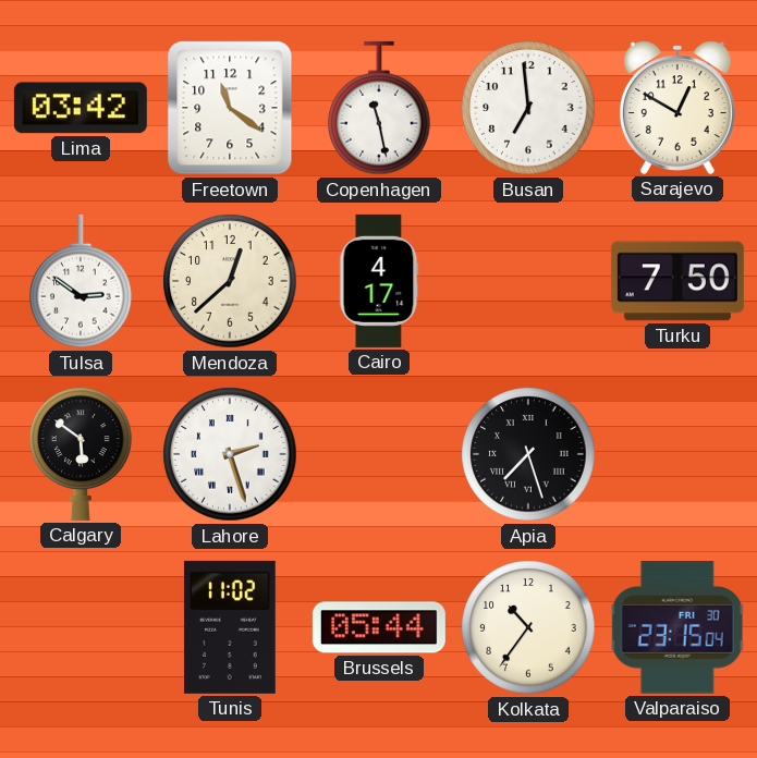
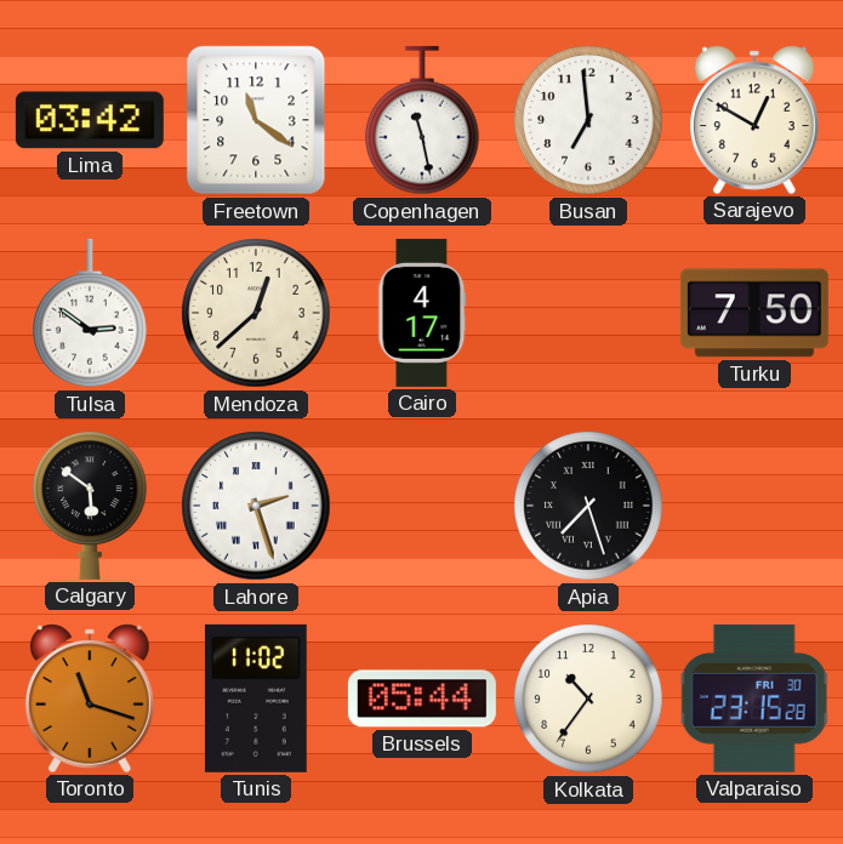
Toronto: none -> 11:18 (90, 698)
Valparaiso: 23:15:04 -> 23:15:28 (754, 698)
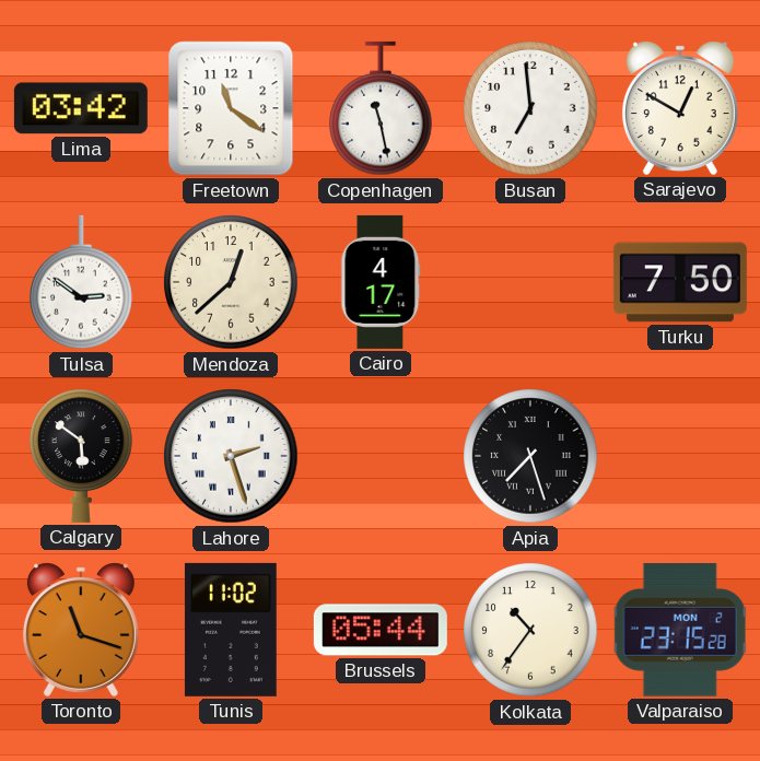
Valparaiso date: FRI 30 -> MON 2 (680, 630)
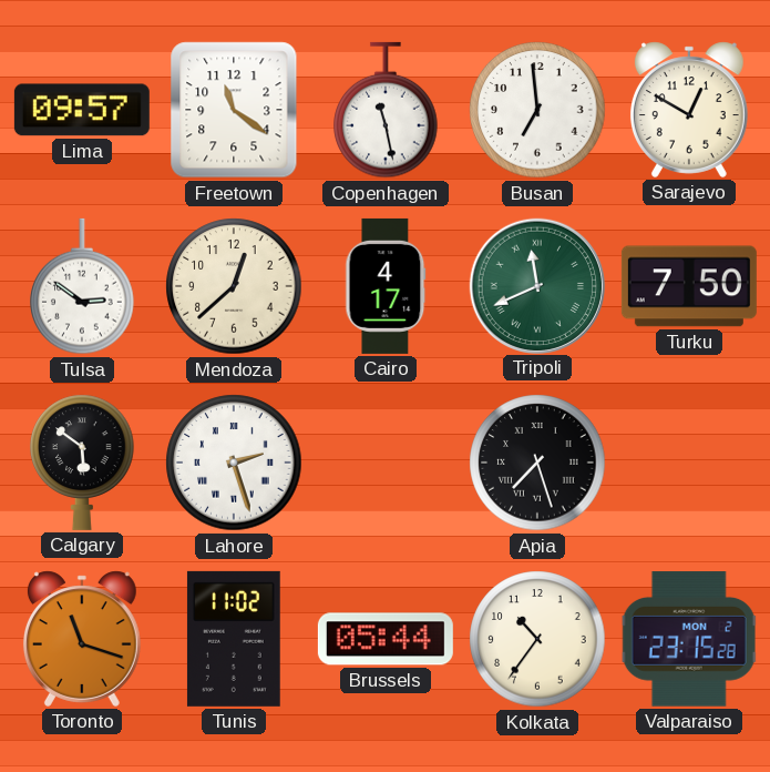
Lima: 03:42 -> 09:57 (82, 110)
Tripoli: none -> 11:41 (536, 285)
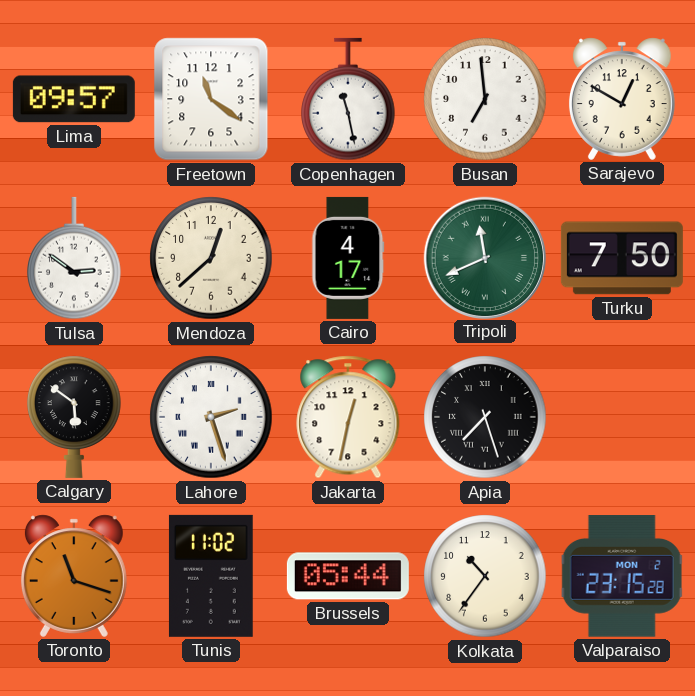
Jakarta: none -> 12:32 (348, 417)
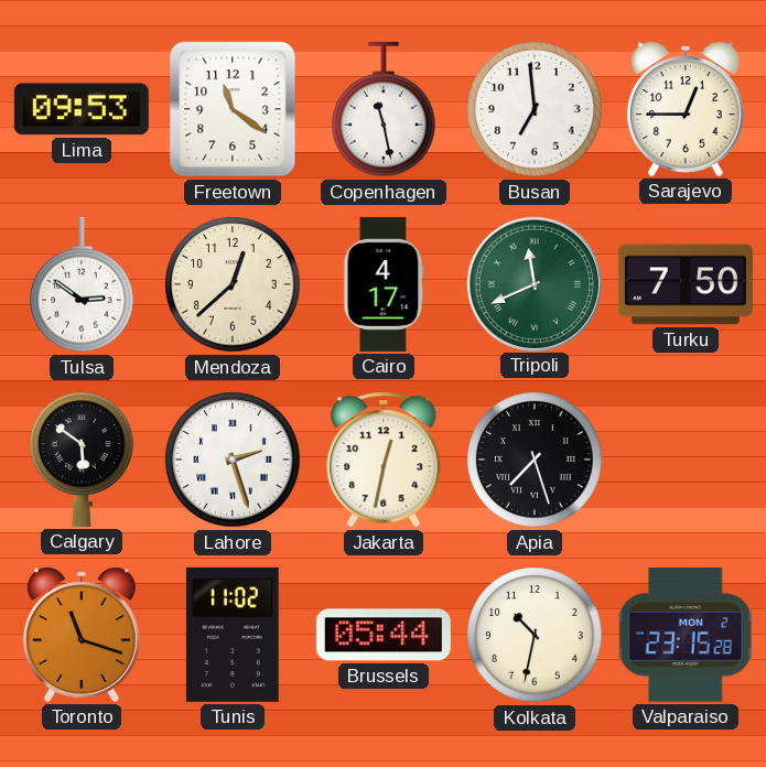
Lima: 09:57 -> 09:53 (82, 109)
Sarajevo: 12:50 -> 12:45 (686, 109)
Kolkata: 10:36 -> 10:32 (535, 635)
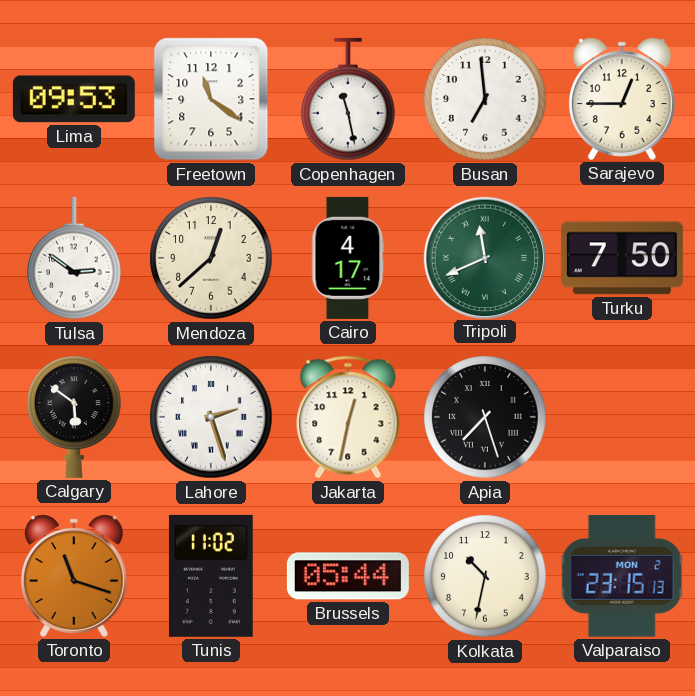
Valparaiso: 23:15:28 -> 23:15:13 (622, 576)
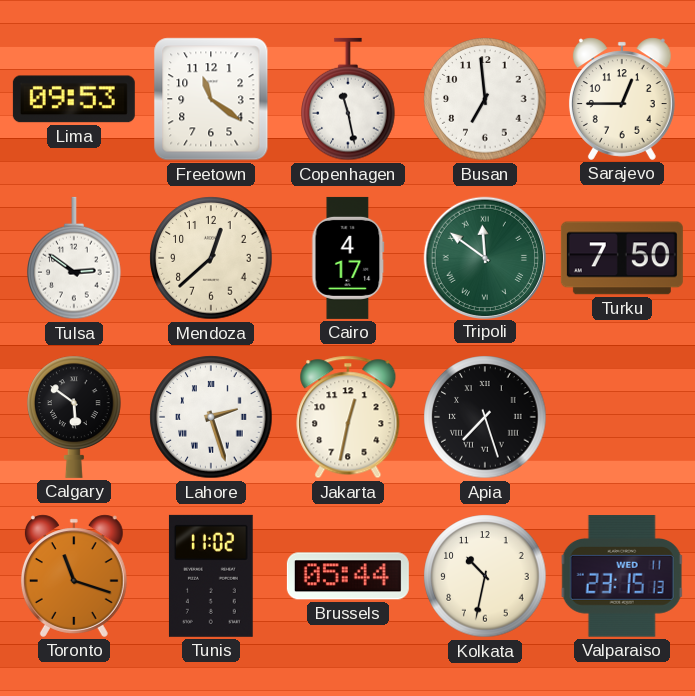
Tripoli: 11:41 -> 11:51 (484, 257)
Valparaiso date: MON 2 -> WED 11 (622, 576)
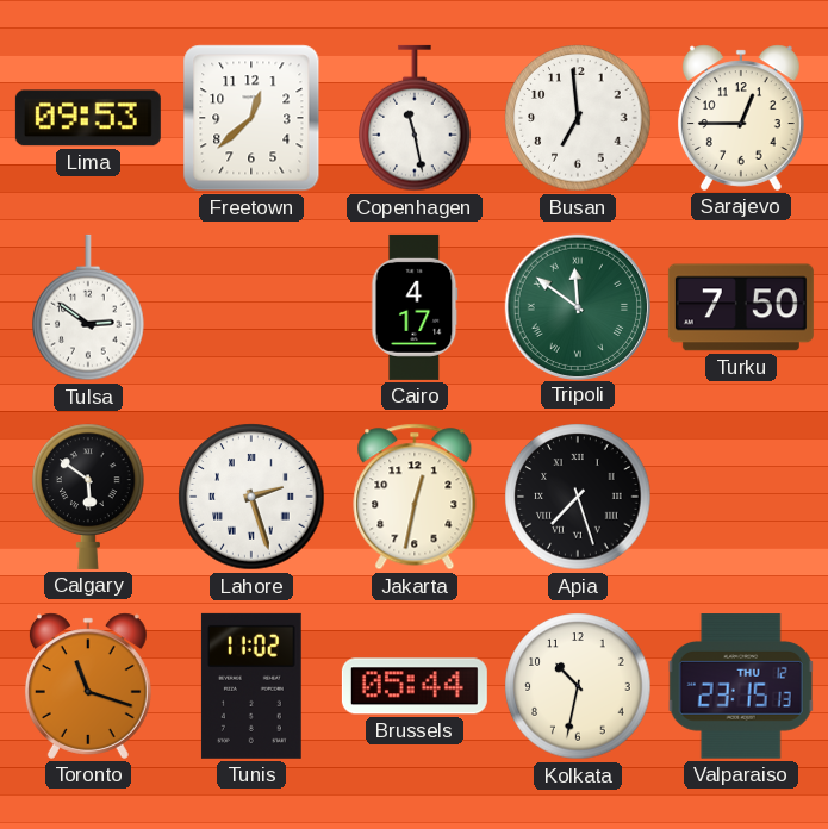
Freetown: 11:21 -> 12:38 (251, 118)
Mendoza: 12:38 -> none (211, 258)
Valparaiso date: WED 11 -> THU 12 (741, 686)
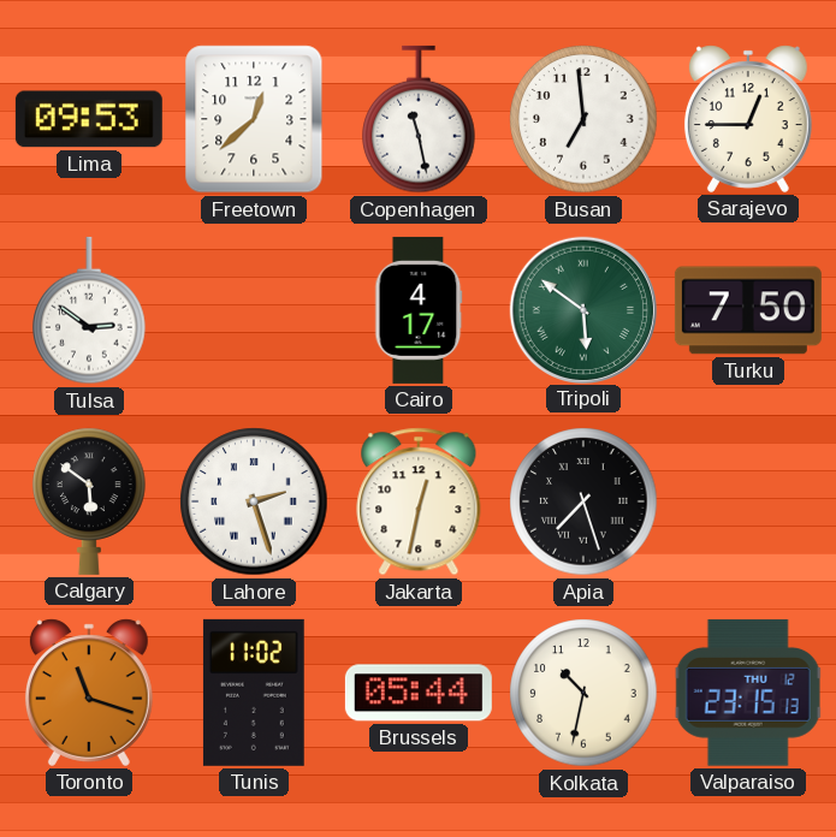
Tripoli: 11:51 -> 5:51 (582, 309)
